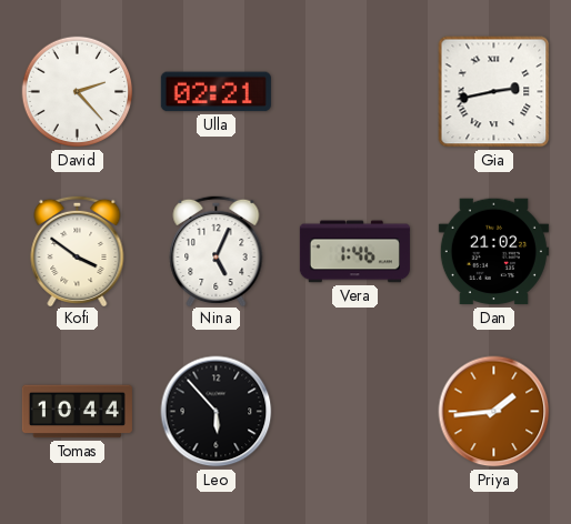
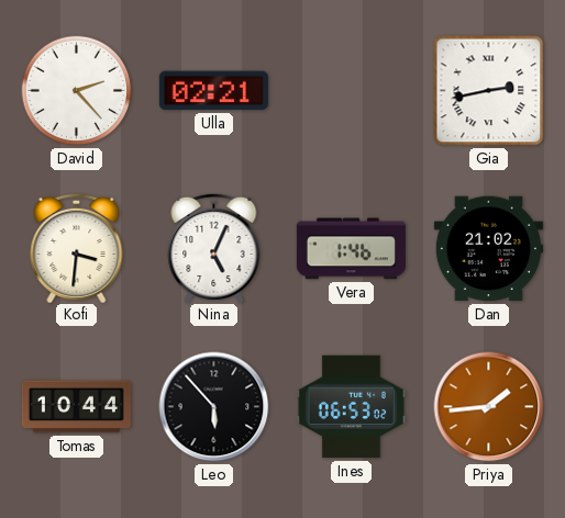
Kofi: 3:51 -> 3:31 (77, 247)
Ines: none -> 06:53 (351, 407)
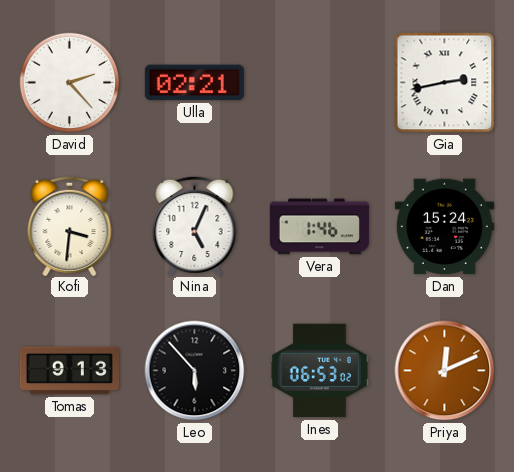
Dan: 21:02 -> 15:24 (444, 227)
Tomas: 10:44 -> 9:13 (69, 371)
Priya: 1:44 -> 12:11 (445, 371)
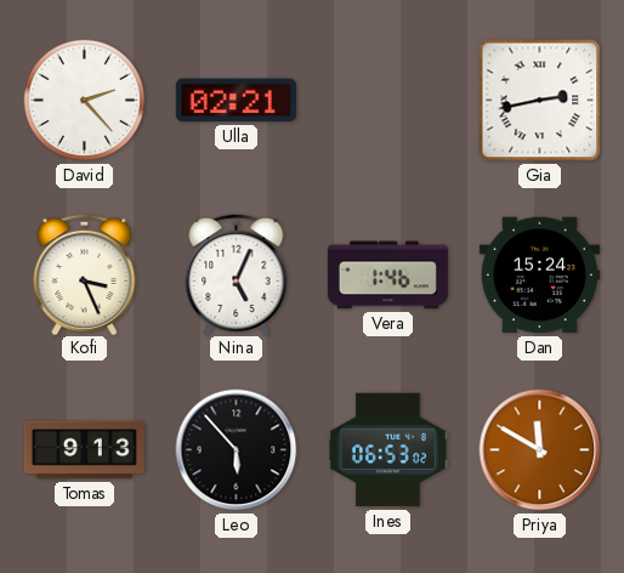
Kofi: 3:31 -> 3:26 (85, 273)
Priya: 12:11 -> 11:50 (540, 450)
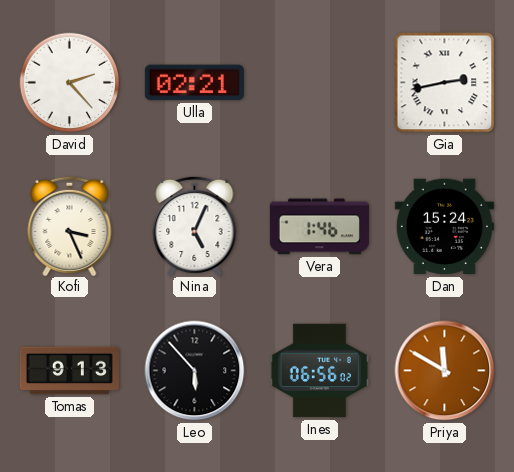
Ines: 06:53 -> 06:56 (319, 371)
